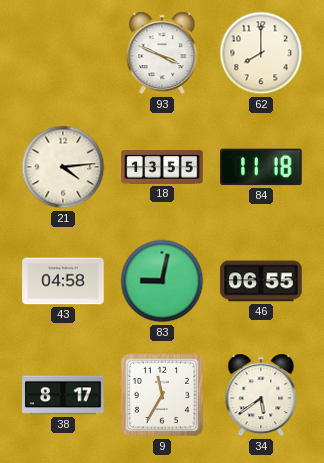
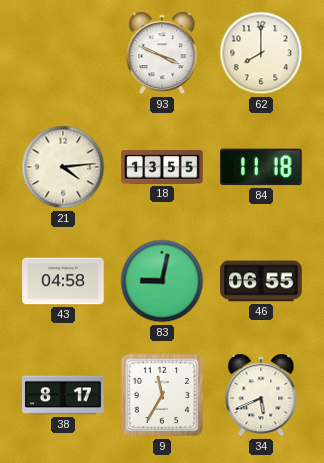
34: 5:39 -> 5:41 (261, 395)
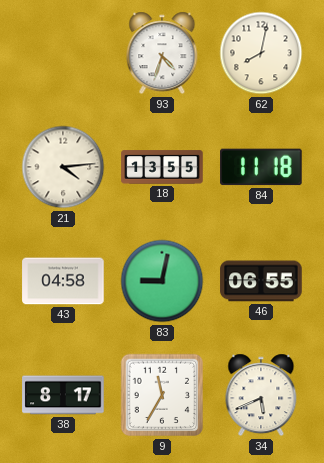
93: 3:49 -> 4:33 (162, 53)
62: 8:00 -> 8:02 (261, 53)
